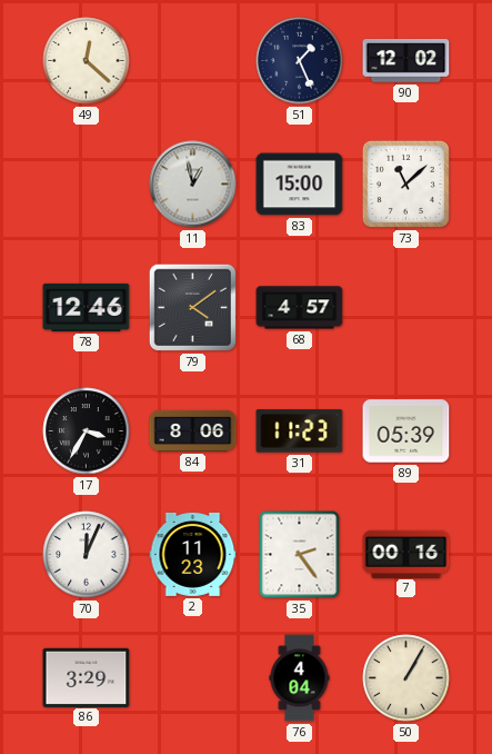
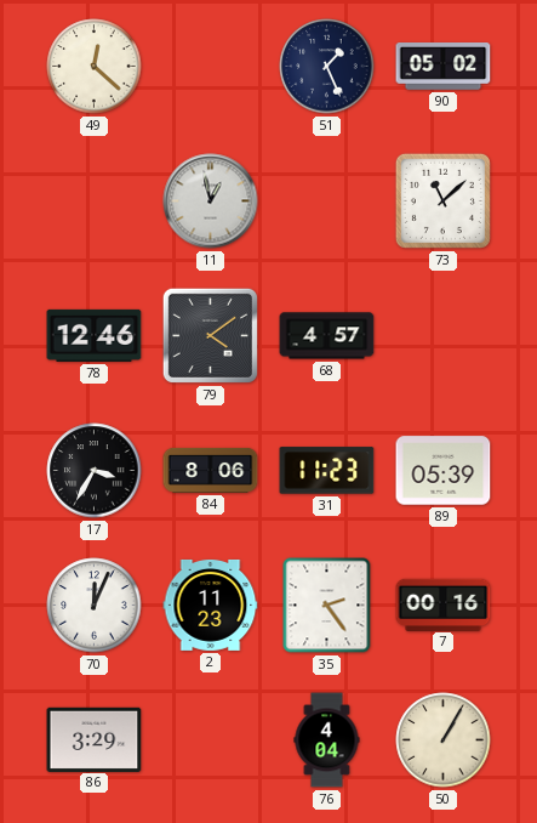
90: 12:02 -> 05:02 (444, 67)
83: 15:00 -> none (300, 185)
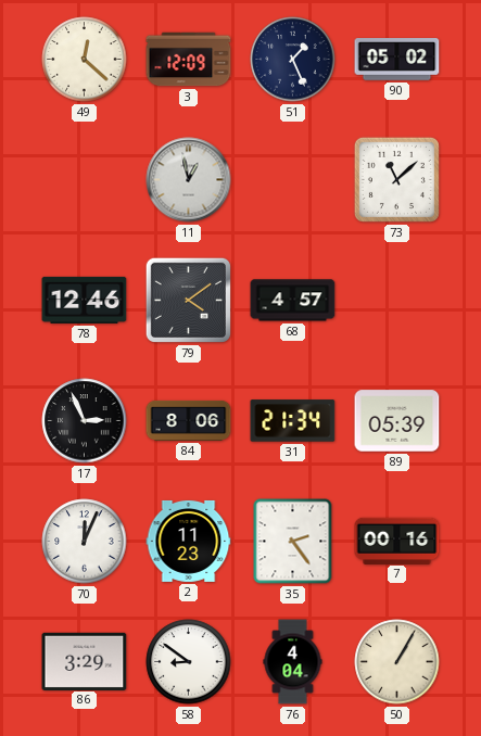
3: none -> 12:09 (189, 60)
17: 3:35 -> 2:56 (85, 421)
31: 11:23 -> 21:34 (293, 421)
58: none -> 8:51 (189, 662)
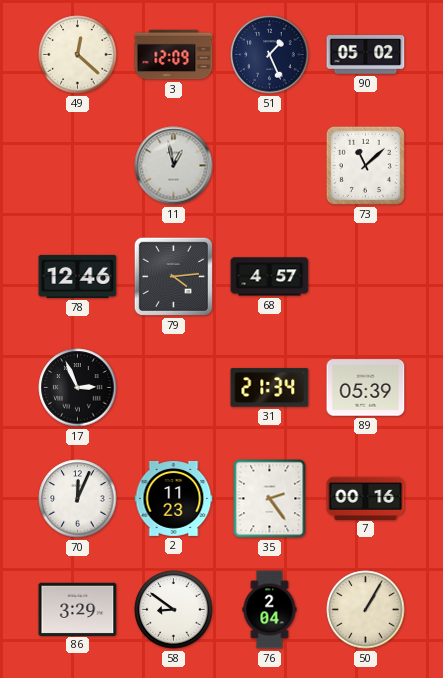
79: 4:09 -> 4:14 (173, 276)
84: 8:06 -> none (189, 420)
76: 4:04 -> 2:04 (270, 610)
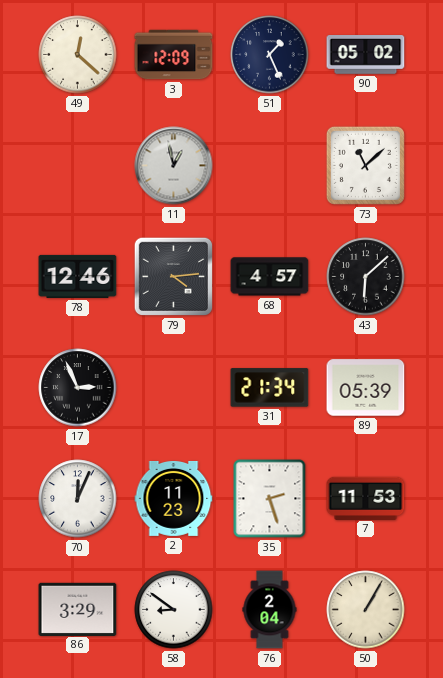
43: none -> 6:08 (366, 277)
35: 2:24 -> 2:27 (270, 499)
7: 00:16 -> 11:53 (366, 498)
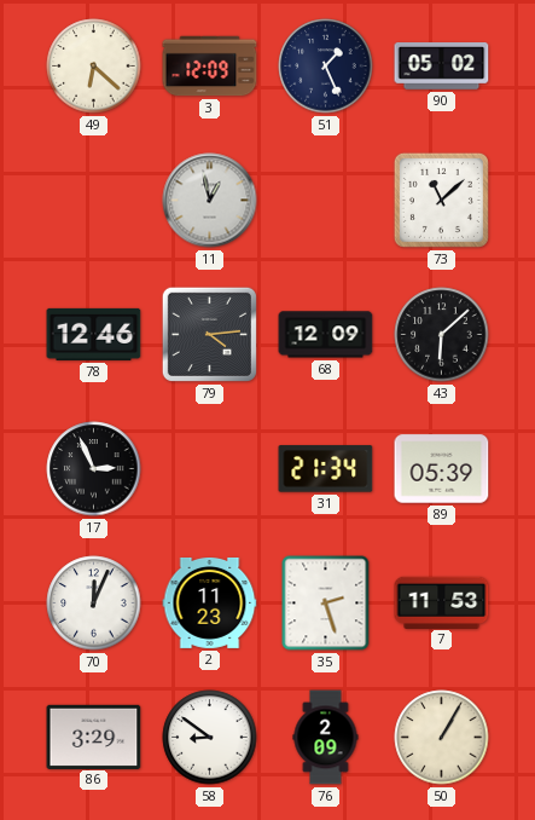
49: 12:22 -> 6:22 (94, 67)
68: 4:57 -> 12:09 (326, 335)
76: 2:04 -> 2:09 (326, 738)
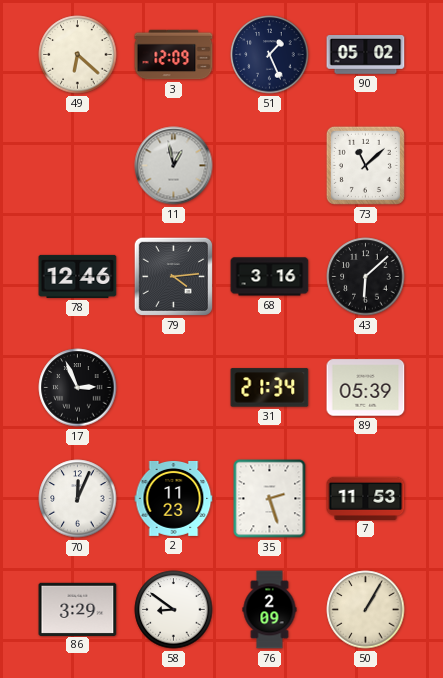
68: 12:09 -> 3:16 (270, 277)
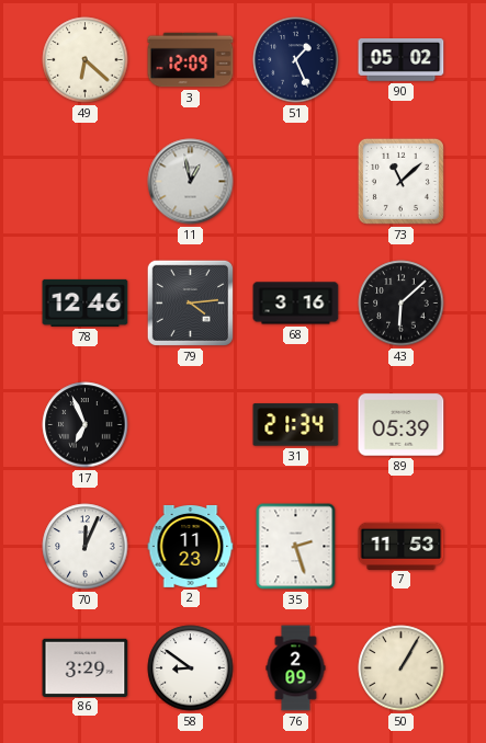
17: 2:56 -> 6:56 (86, 425)
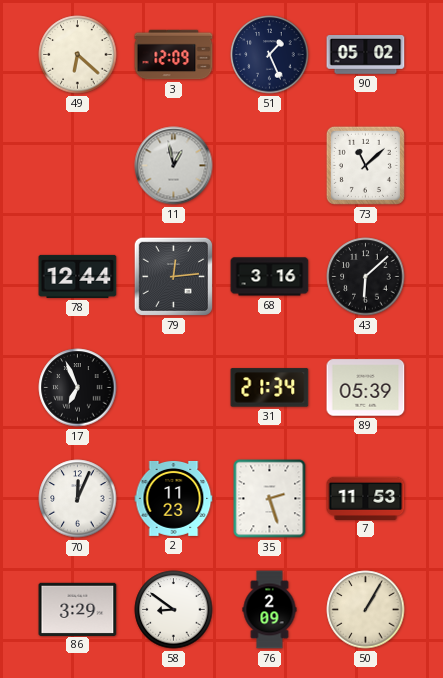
78: 12:46 -> 12:44 (78, 276)
79: 4:14 -> 12:14 (173, 276)
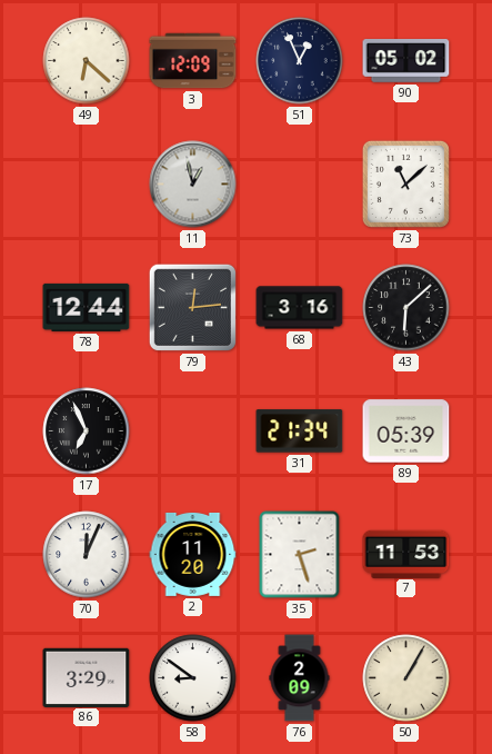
51: 1:26 -> 12:56 (300, 61)
2: 11:23 -> 11:20 (193, 554)
